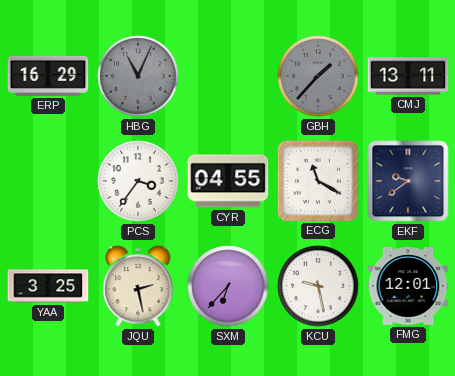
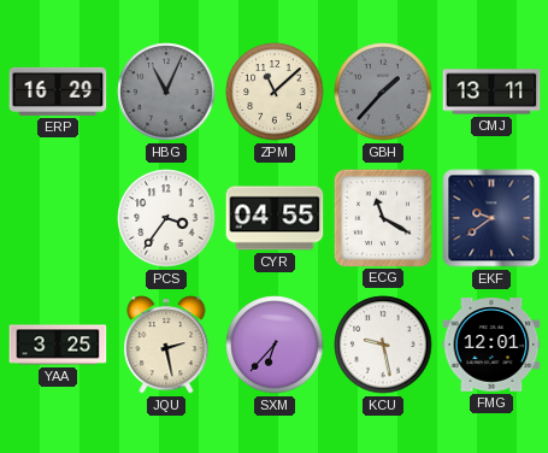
ZPM: none -> 11:08 (275, 92)
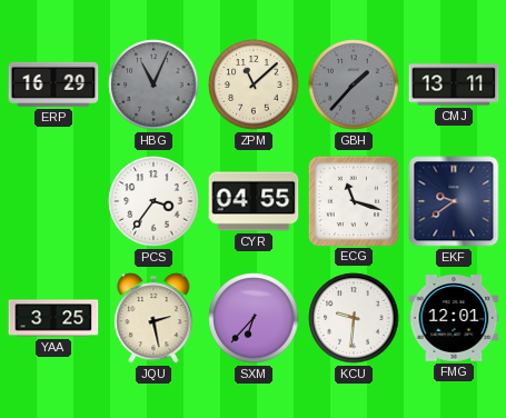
ECG: 11:20 -> 11:18 (353, 200)
KCU: 9:28 -> 9:31 (354, 318)
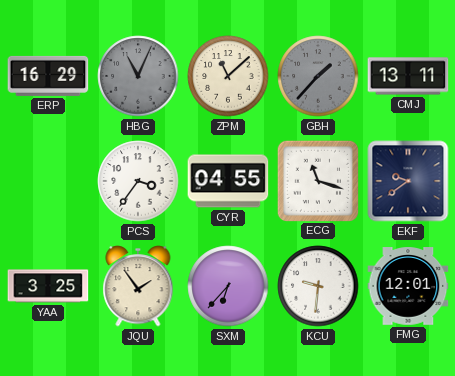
JQU: 2:28 -> 1:54 (138, 286)
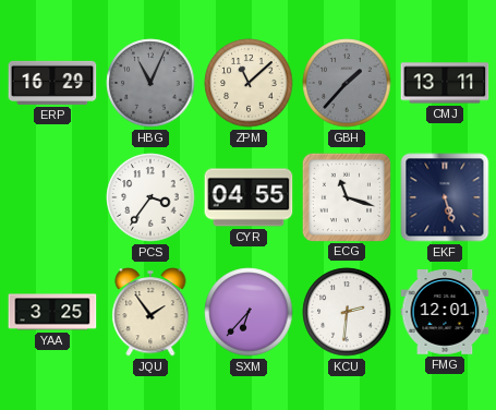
EKF: 9:39 -> 5:27 (445, 197)
KCU: 9:31 -> 2:31 (347, 312)
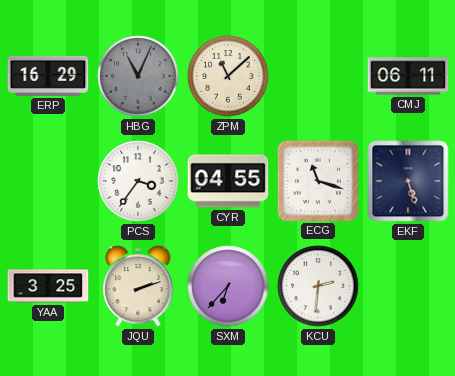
GBH: 1:37 -> none (347, 83)
CMJ: 13:11 -> 06:11 (408, 76)
JQU: 1:54 -> 2:12 (138, 286)
FMG: 12:01 -> none (445, 312)
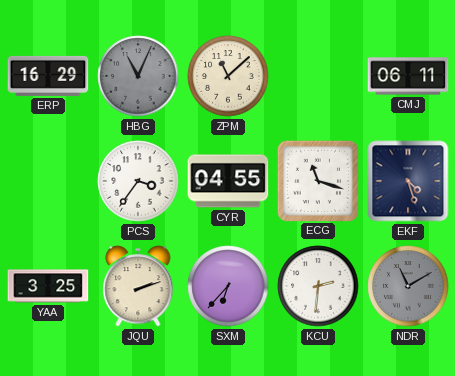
EKF: 5:27 -> 4:27 (408, 181)
NDR: none -> 11:10 (408, 286)
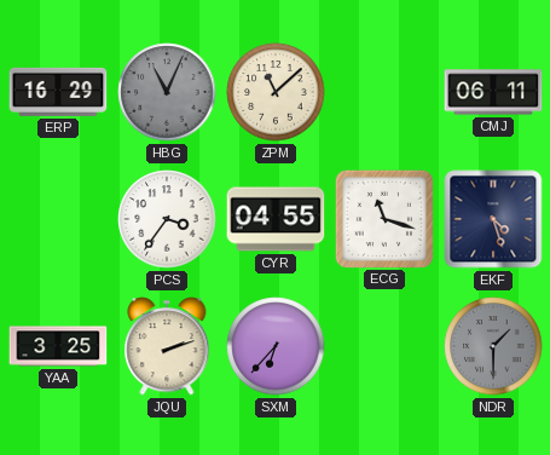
KCU: 2:31 -> none (318, 286)
NDR: 11:10 -> 1:30 (493, 346)
